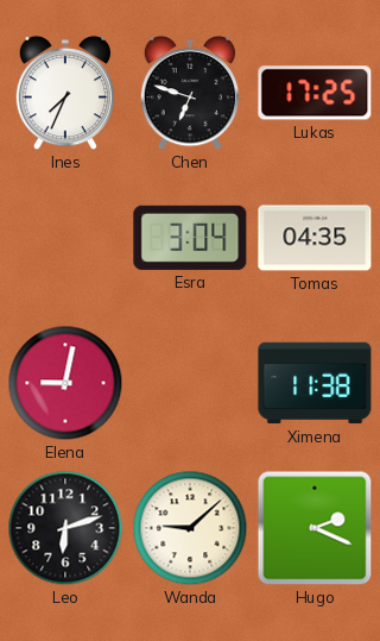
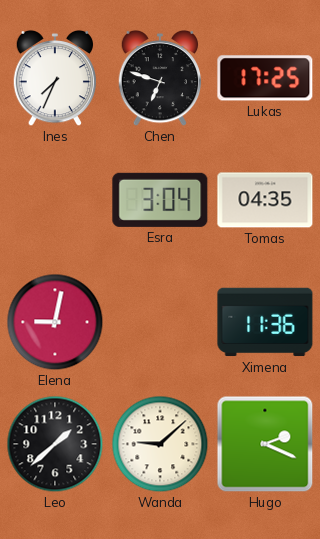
Ximena: 11:38 -> 11:36 (265, 322)
Leo: 6:12 -> 1:38 (55, 444)
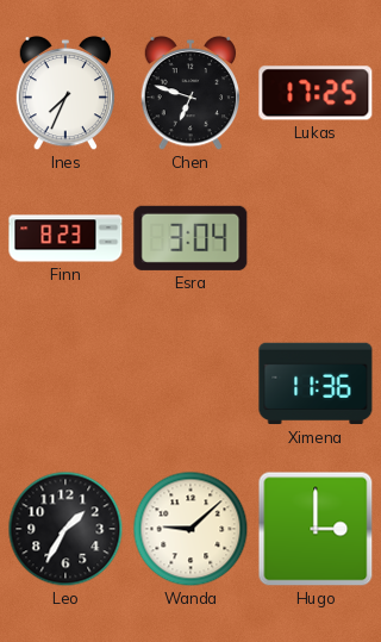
Finn: none -> 8:23 (65, 238)
Tomas: 04:35 -> none (265, 200)
Elena: 9:02 -> none (55, 322)
Leo: 1:38 -> 1:35 (65, 529)
Hugo: 2:19 -> 3:00 (316, 529)
